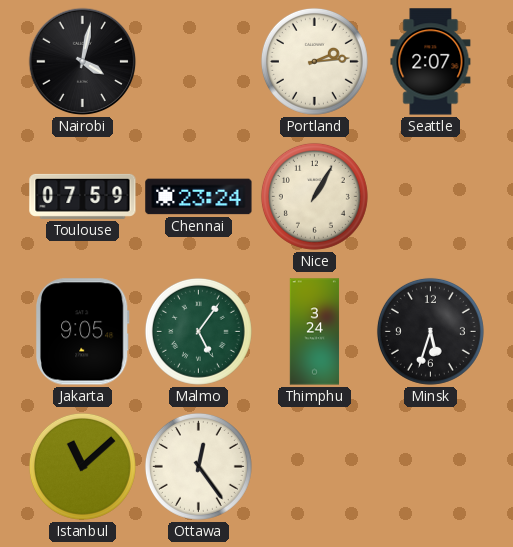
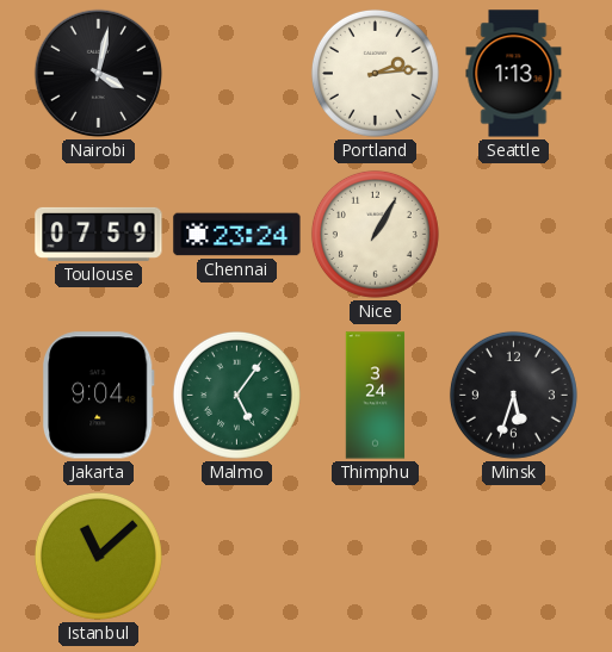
Seattle: 2:07 -> 1:13 (514, 74)
Jakarta: 9:05 -> 9:04 (98, 396)
Ottawa: 12:24 -> none (198, 466)
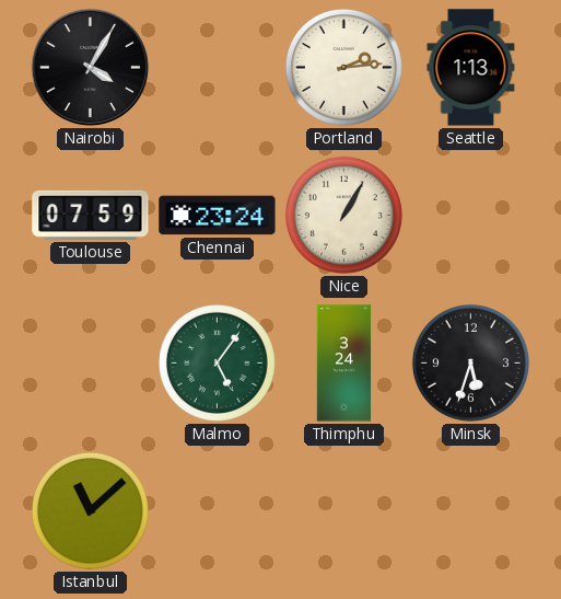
Nairobi: 4:02 -> 4:05 (91, 68)
Jakarta: 9:04 -> none (98, 396)
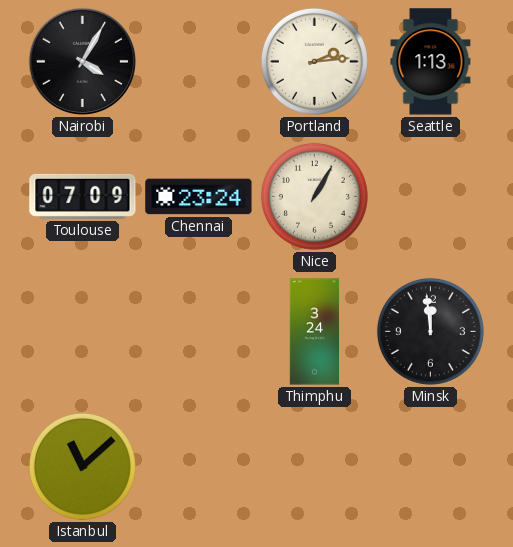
Toulouse: 07:59 -> 07:09 (83, 196)
Malmo: 5:06 -> none (217, 362)
Minsk: 5:33 -> 11:59 (430, 331)
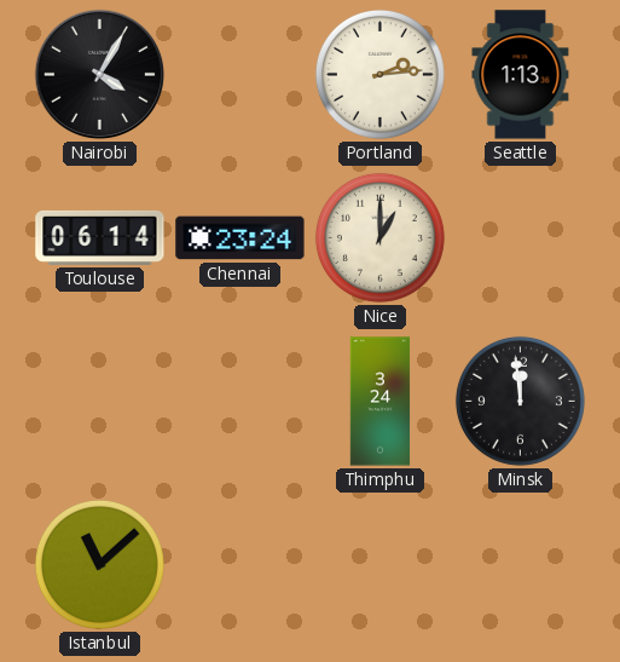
Toulouse: 07:09 -> 06:14 (100, 237)
Nice: 1:05 -> 1:00 (379, 237)
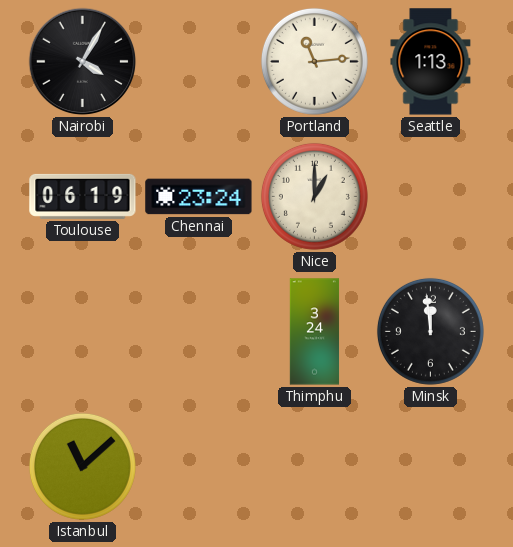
Portland: 2:14 -> 11:14 (314, 61)
Toulouse: 06:14 -> 06:19 (83, 196)
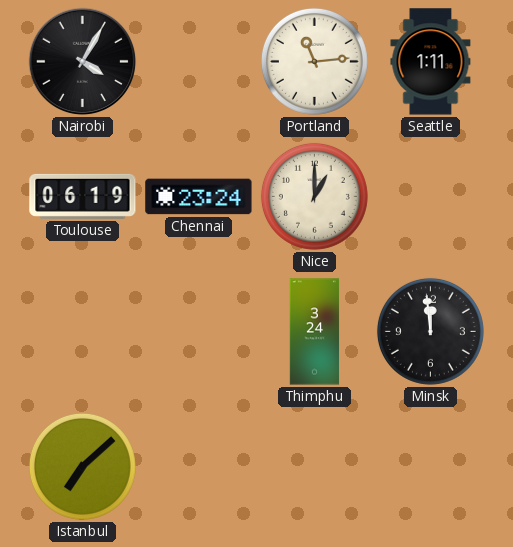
Seattle: 1:13 -> 1:11 (431, 62)
Istanbul: 11:08 -> 7:08 (82, 466)
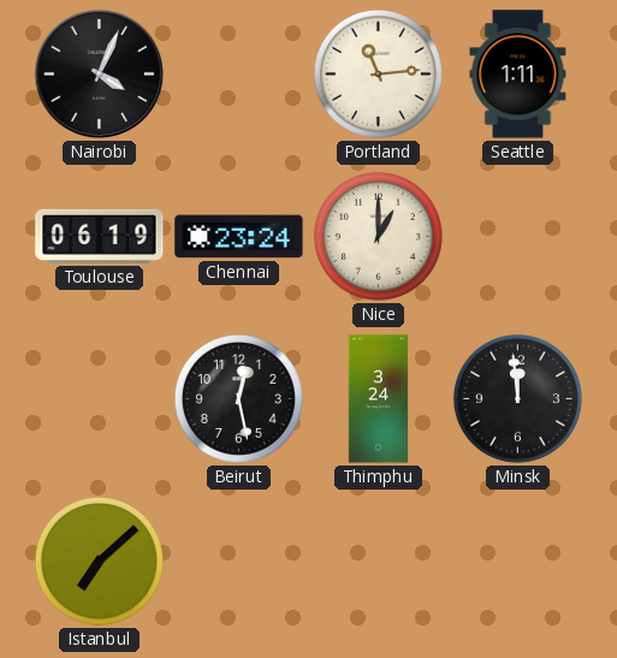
Nairobi: 4:05 -> 4:04 (100, 75)
Beirut: none -> 12:28 (238, 398)
